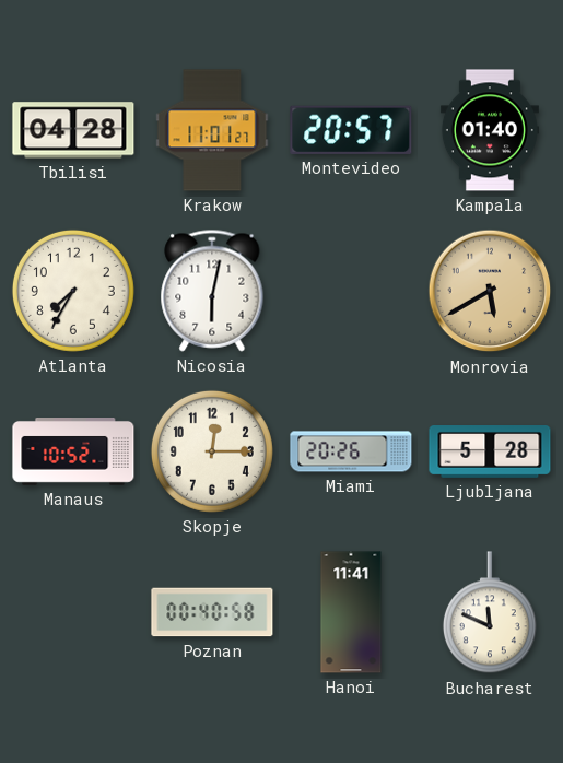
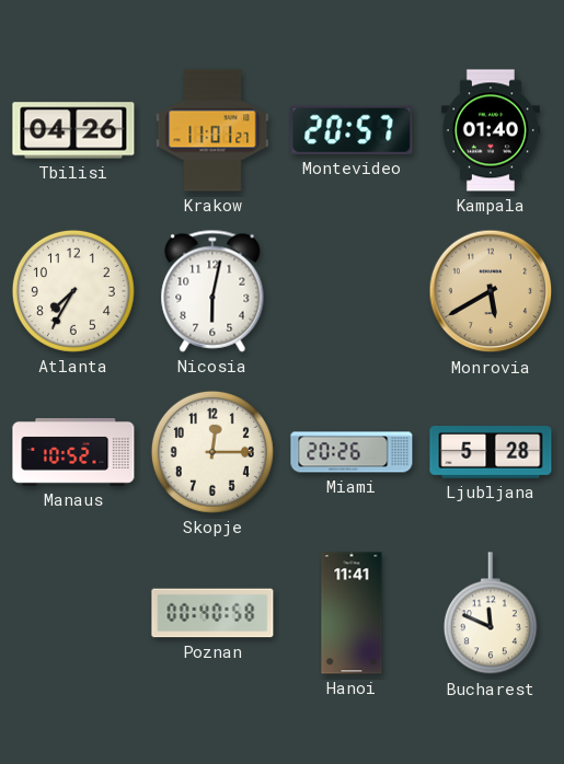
Tbilisi: 04:28 -> 04:26 (73, 130)
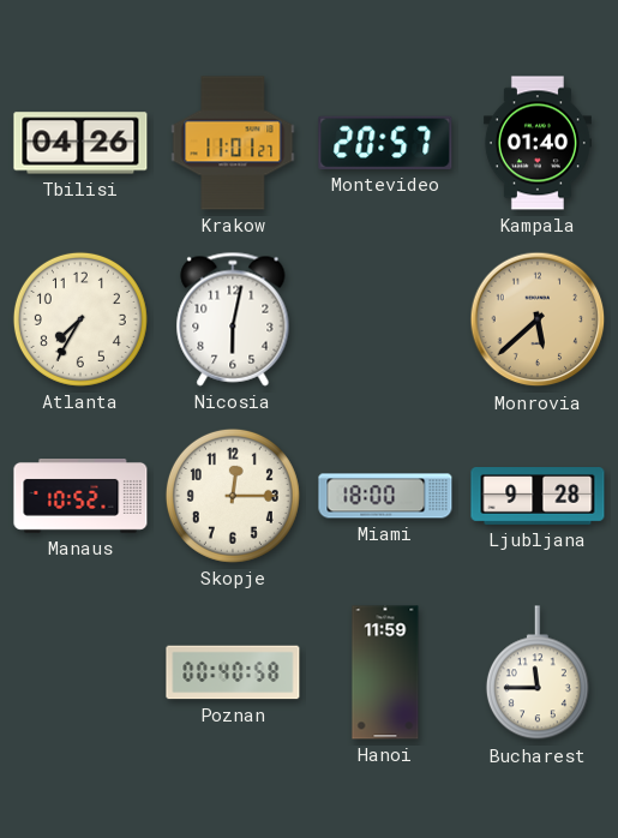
Monrovia: 5:40 -> 5:38 (538, 319)
Miami: 20:26 -> 18:00 (385, 496)
Ljubljana: 5:28 -> 9:28 (538, 497)
Hanoi: 11:41 -> 11:59 (385, 672)
Bucharest: 11:49 -> 11:45 (538, 674)
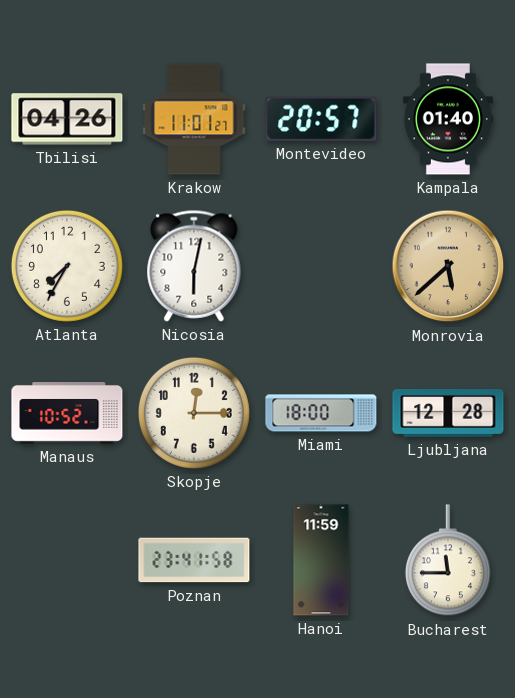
Ljubljana: 9:28 -> 12:28 (448, 414)
Poznan: 00:40 -> 23:41 (194, 560)
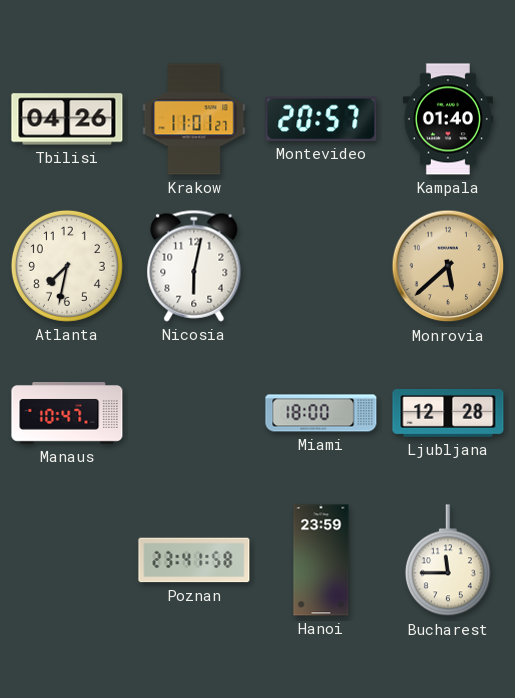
Atlanta: 7:35 -> 7:32 (67, 266)
Manaus: 10:52 -> 10:47 (67, 414)
Skopje: 12:15 -> none (194, 413)
Hanoi: 11:59 -> 23:59 (321, 560)
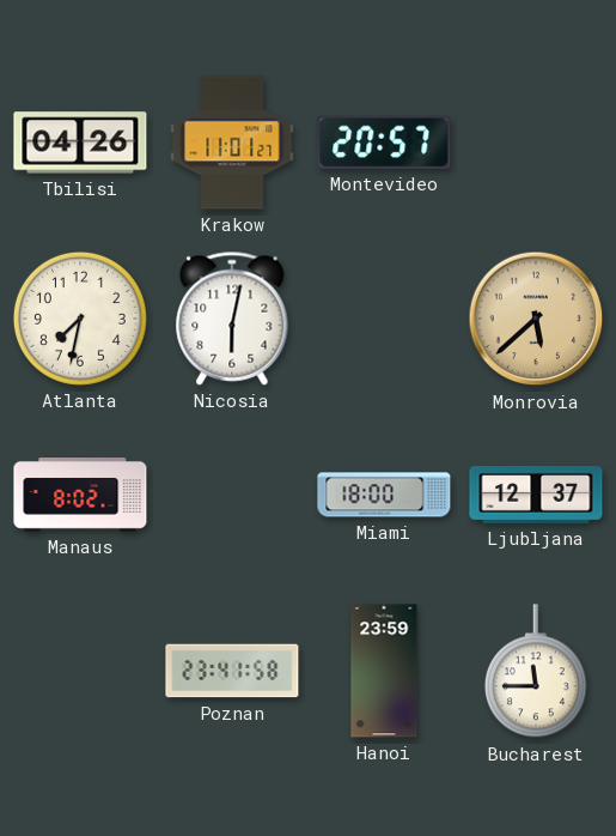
Kampala: 01:40 -> none (448, 119)
Manaus: 10:47 -> 8:02 (80, 496)
Ljubljana: 12:28 -> 12:37 (536, 496)
